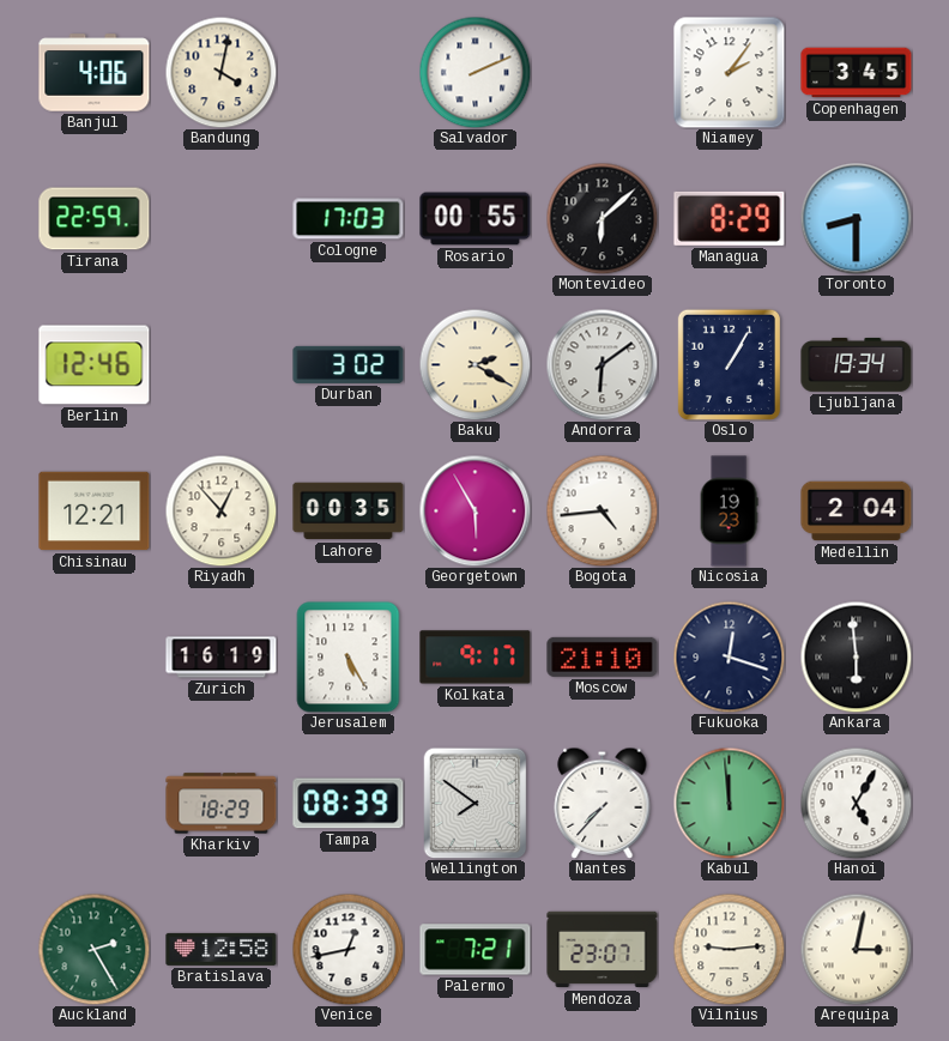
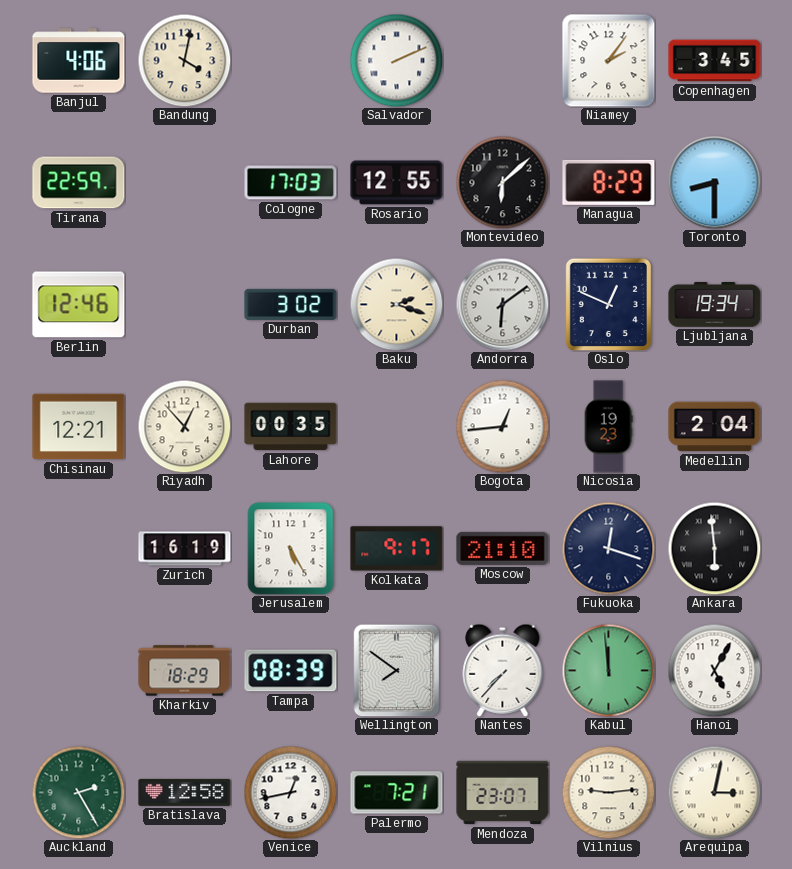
Rosario: 00:55 -> 12:55 (397, 183)
Baku: 2:20 -> 2:18 (396, 304)
Oslo: 1:05 -> 12:49 (608, 304)
Georgetown: 5:55 -> none (475, 510)
Bogota: 4:44 -> 12:44 (502, 426)
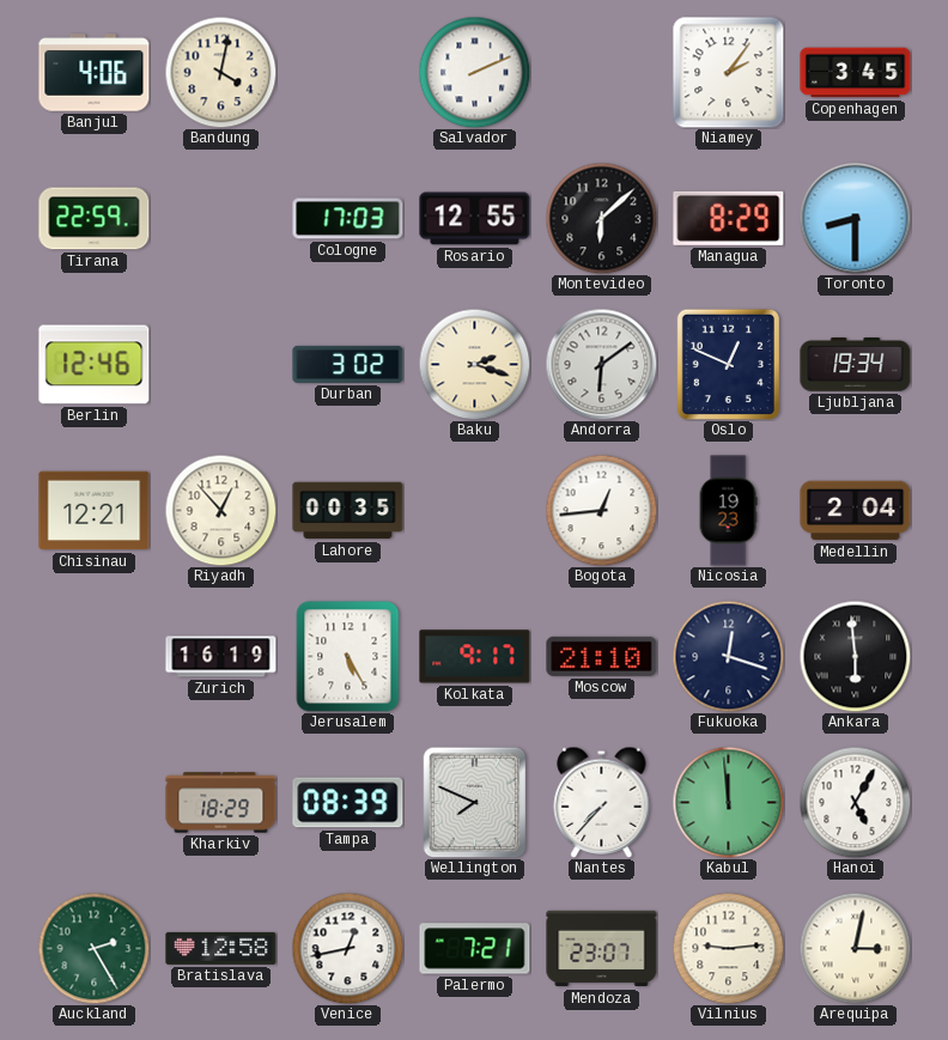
Wellington: 7:51 -> 7:49 (475, 802)
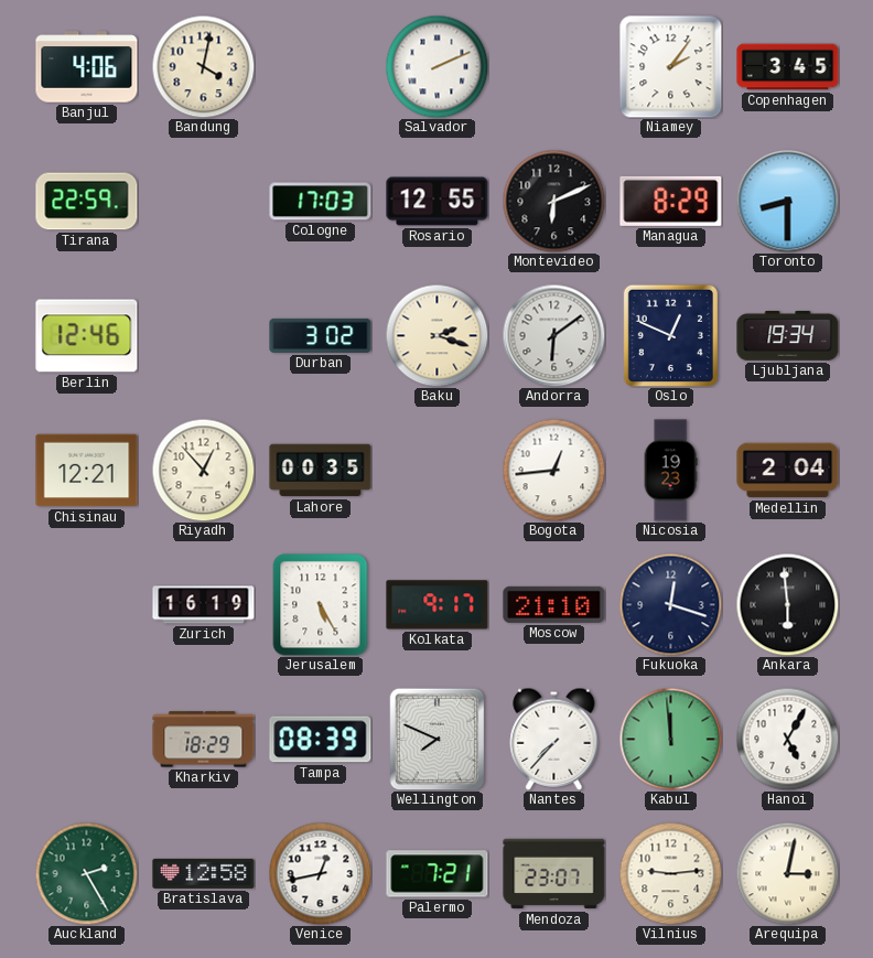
Montevideo: 6:08 -> 6:11 (553, 201)
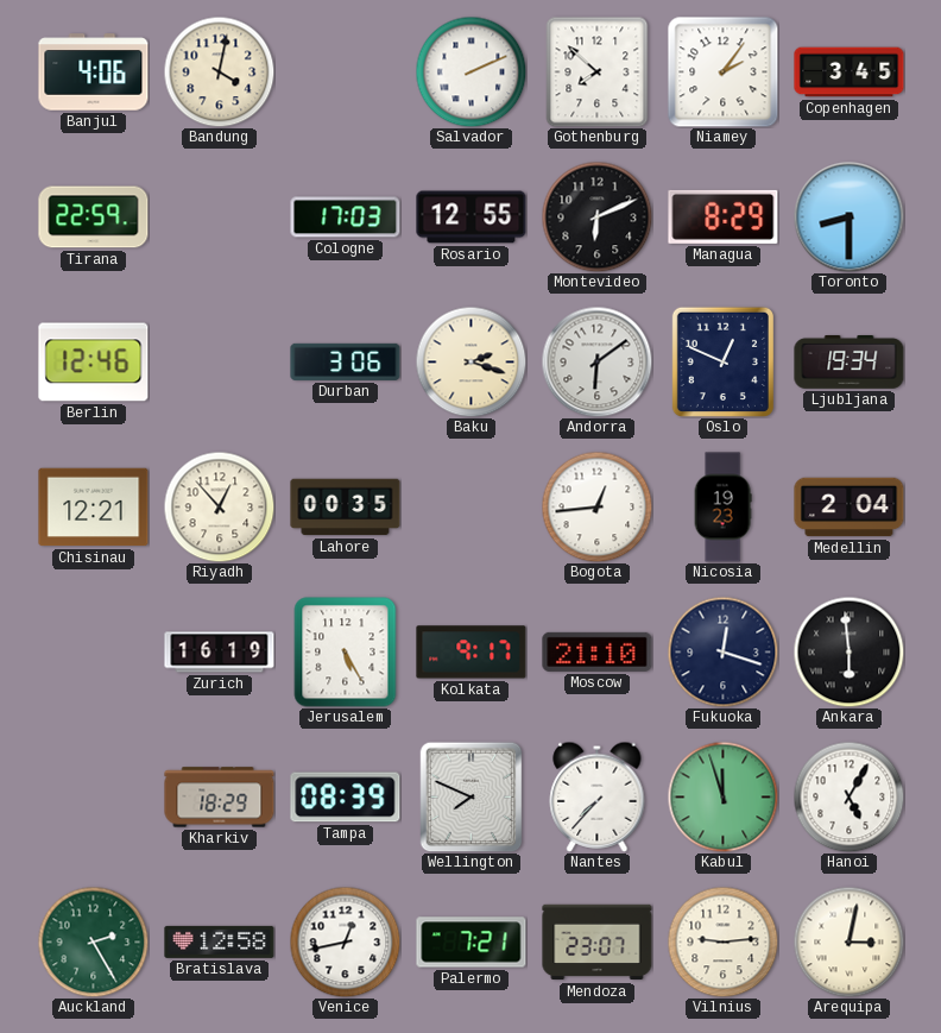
Gothenburg: none -> 7:52 (598, 71)
Durban: 3:02 -> 3:06 (346, 361)
Kabul: 11:59 -> 11:57 (722, 796)
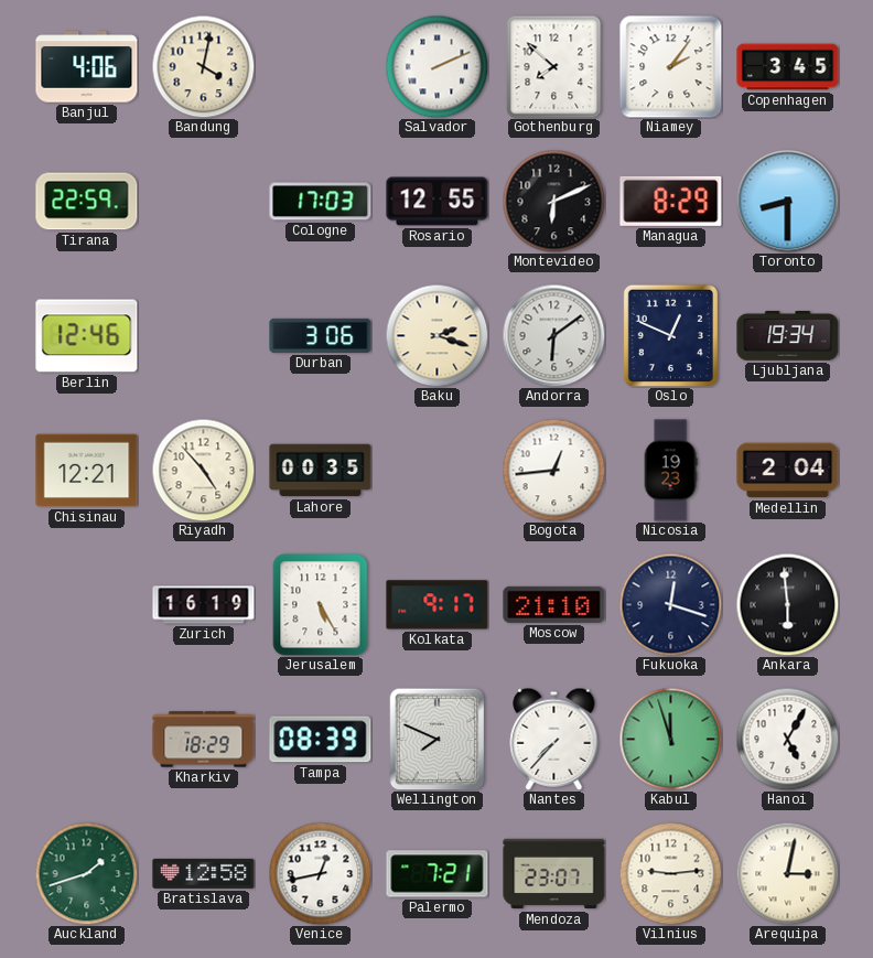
Riyadh: 12:53 -> 4:53 (203, 470)
Auckland: 2:25 -> 1:42 (86, 873)
